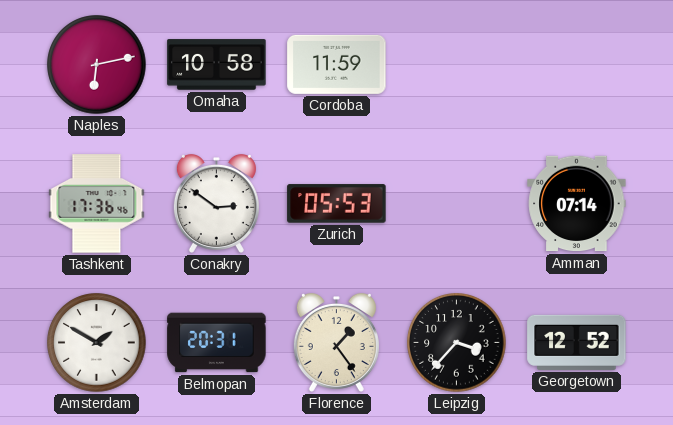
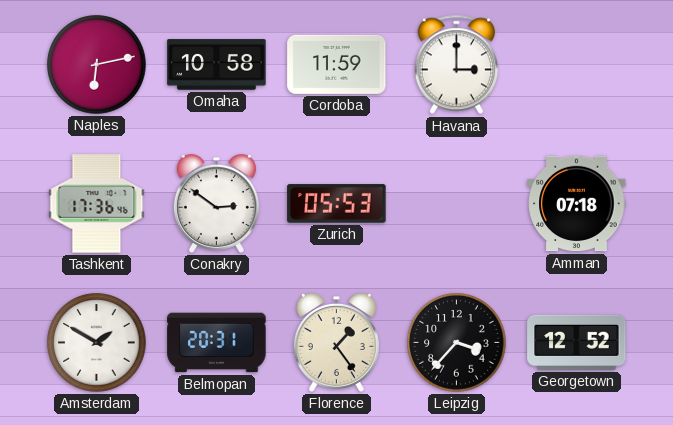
Havana: none -> 3:00 (457, 65)
Amman: 07:14 -> 07:18 (577, 204)
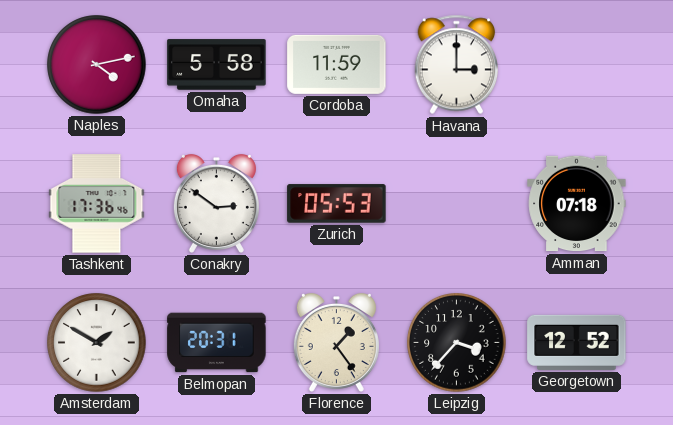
Naples: 6:13 -> 4:13 (97, 65)
Omaha: 10:58 -> 5:58 (217, 65)
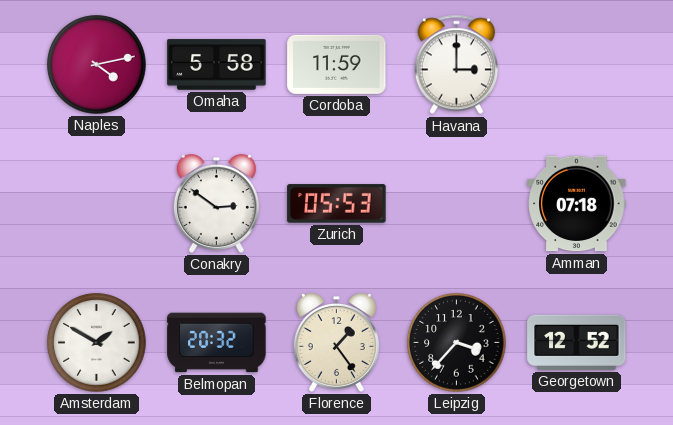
Tashkent: 17:36 -> none (97, 204)
Belmopan: 20:31 -> 20:32 (217, 343)
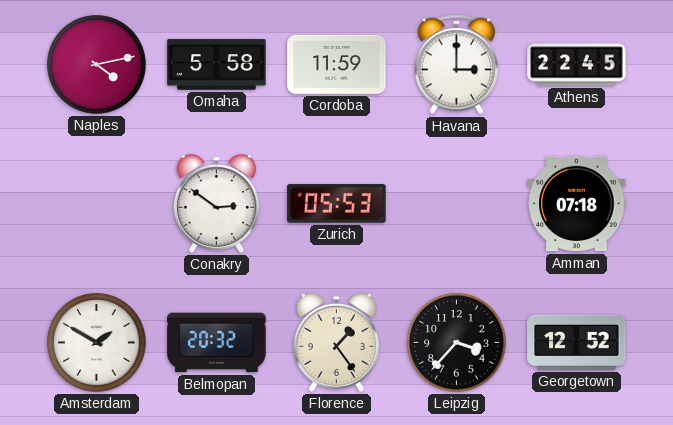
Athens: none -> 22:45 (577, 65)
